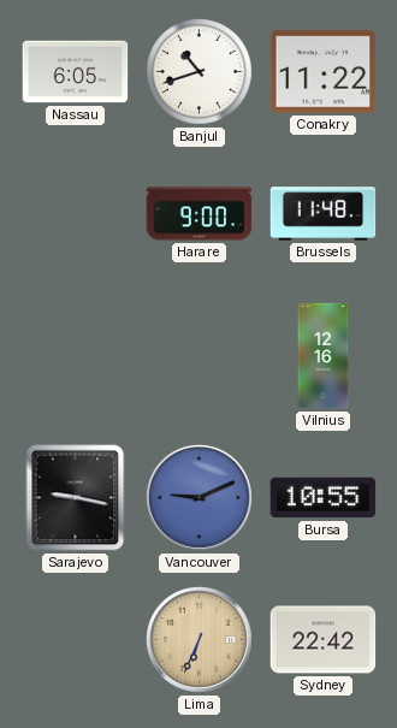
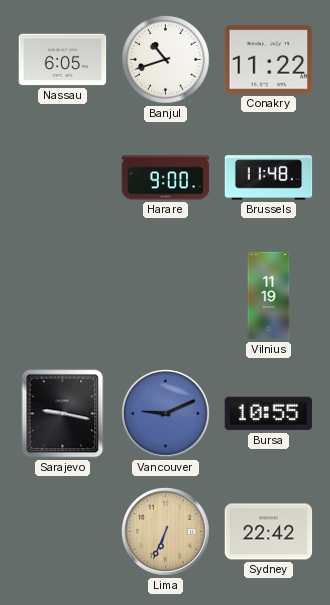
Vilnius: 12:16 -> 11:19 (269, 296)
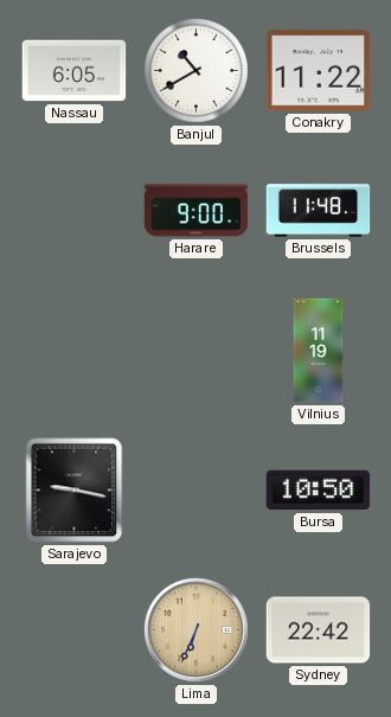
Banjul: 10:42 -> 10:40 (197, 71)
Vancouver: 9:11 -> none (166, 414)
Bursa: 10:55 -> 10:50 (319, 491)
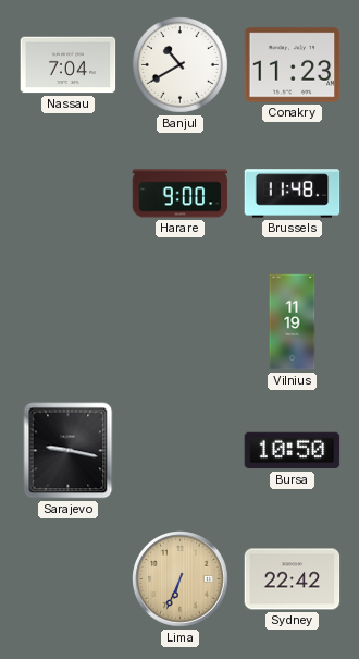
Nassau: 6:05 -> 7:04 (69, 65)
Conakry: 11:22 -> 11:23 (293, 65)
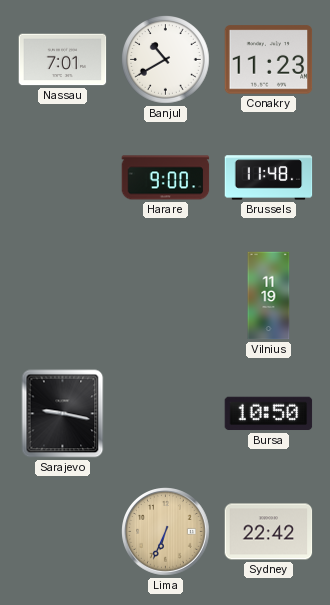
Nassau: 7:04 -> 7:01 (63, 60)
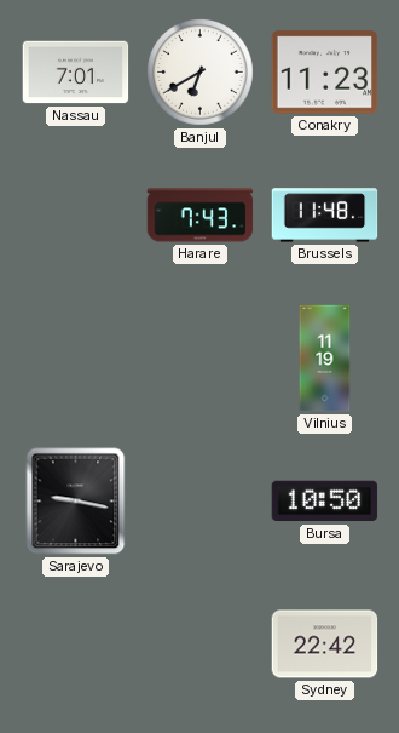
Banjul: 10:40 -> 6:40 (201, 73)
Harare: 9:00 -> 7:43 (201, 216)
Lima: 6:34 -> none (166, 532)
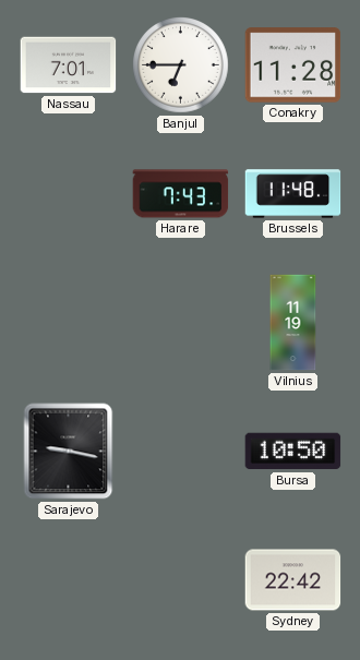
Banjul: 6:40 -> 6:45 (181, 65)
Conakry: 11:23 -> 11:28 (293, 65)
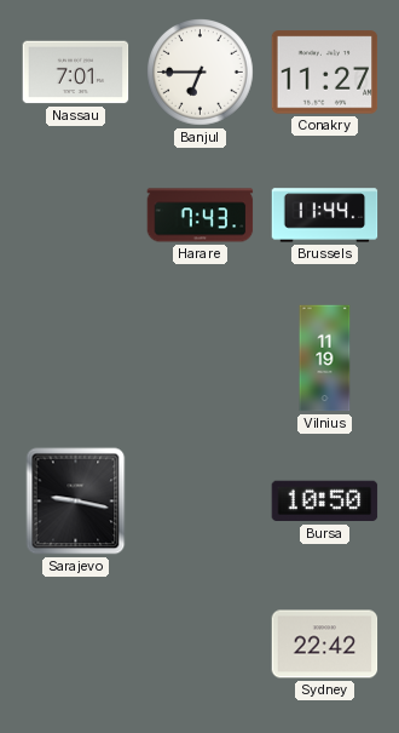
Conakry: 11:28 -> 11:27 (325, 73)
Brussels: 11:48 -> 11:44 (325, 216)
